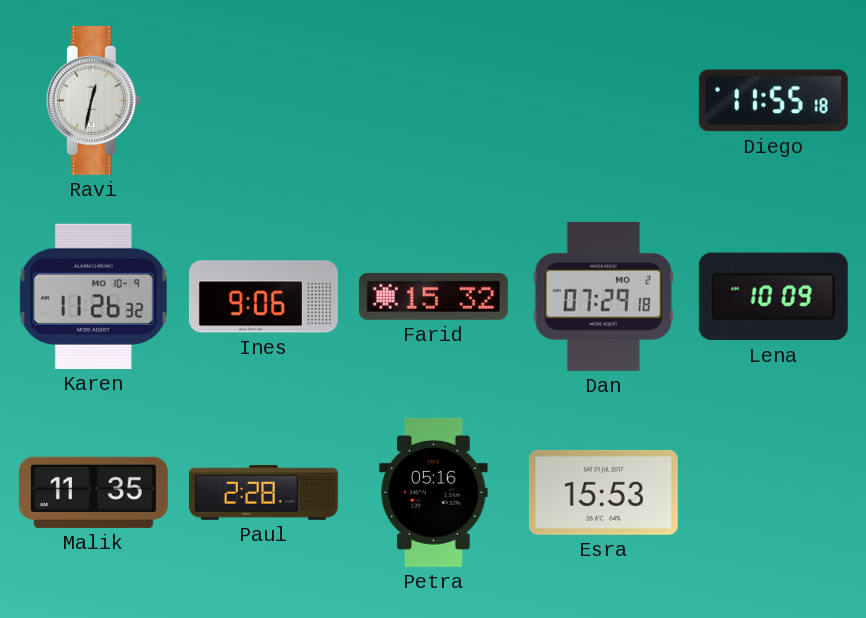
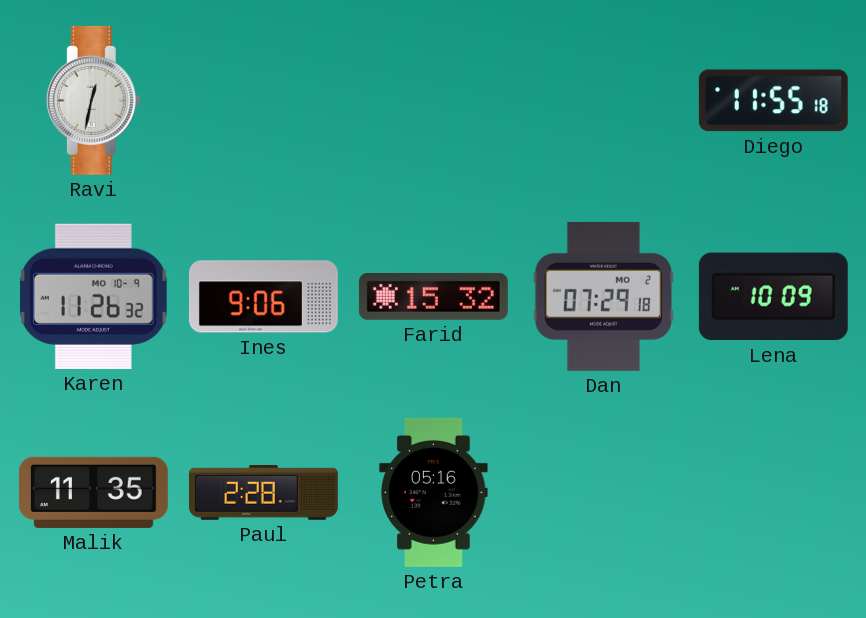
Esra: 15:53 -> none (603, 492)
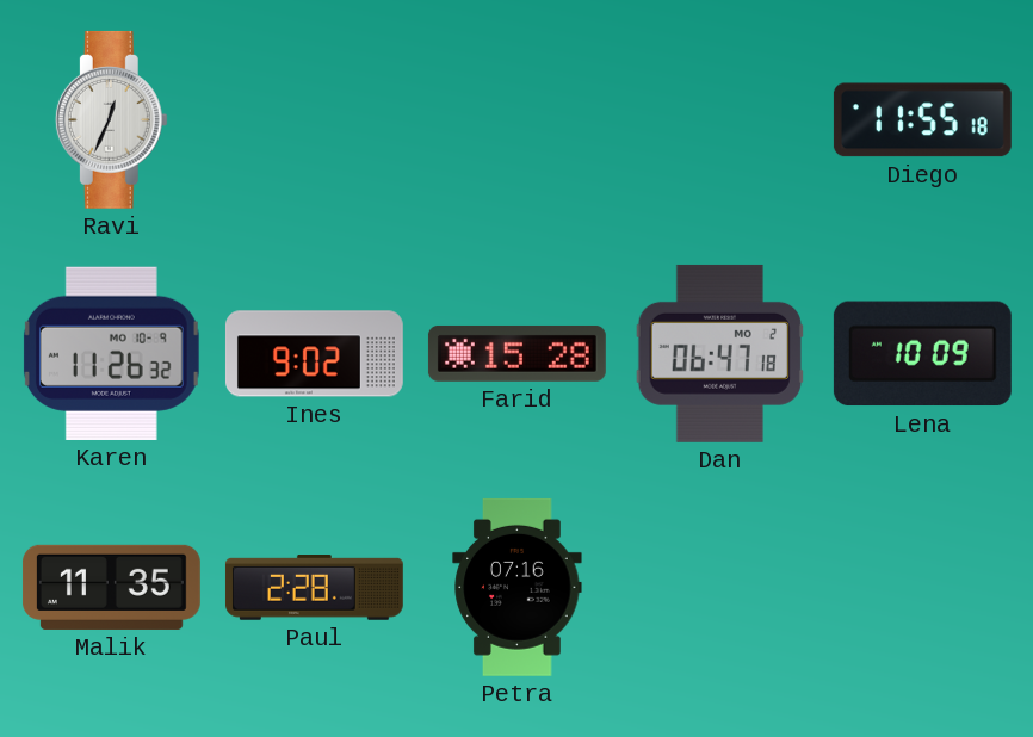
Ravi: 12:32 -> 12:34 (111, 119)
Ines: 9:06 -> 9:02 (314, 354)
Farid: 15:32 -> 15:28 (516, 353)
Dan: 07:29 -> 06:47 (719, 353)
Petra: 05:16 -> 07:16 (518, 587)
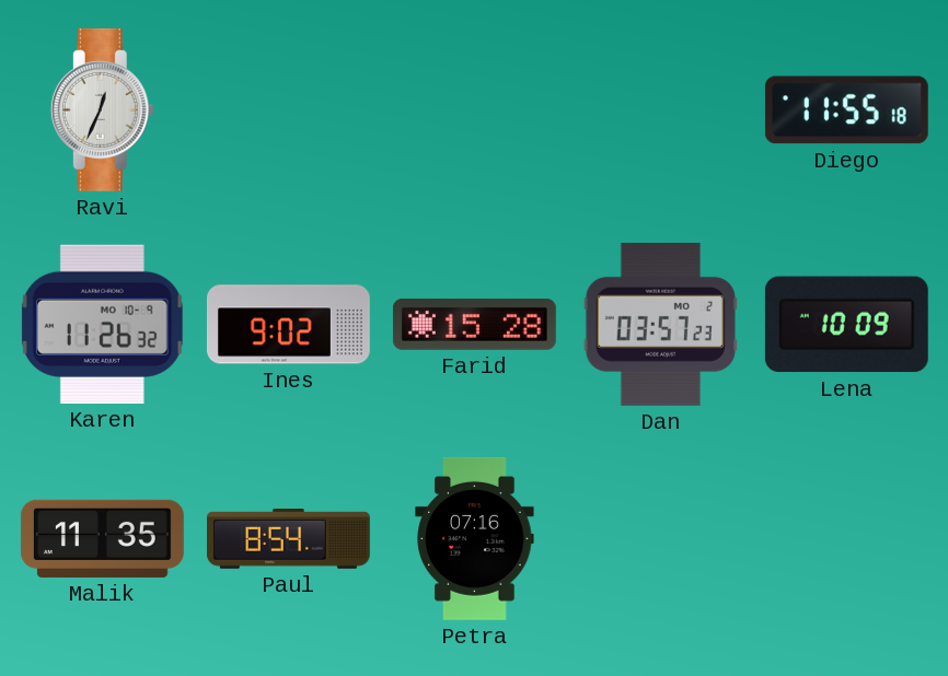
Dan: 06:47 -> 03:57 (660, 324)
Paul: 2:28 -> 8:54 (288, 539)
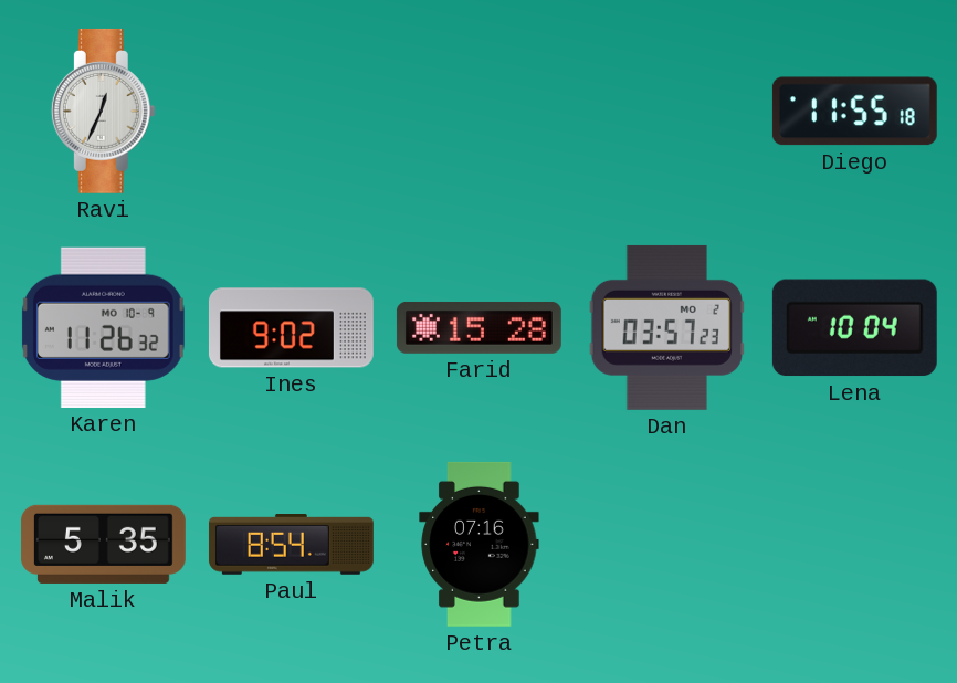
Lena: 10:09 -> 10:04 (854, 328)
Malik: 11:35 -> 5:35 (103, 544)
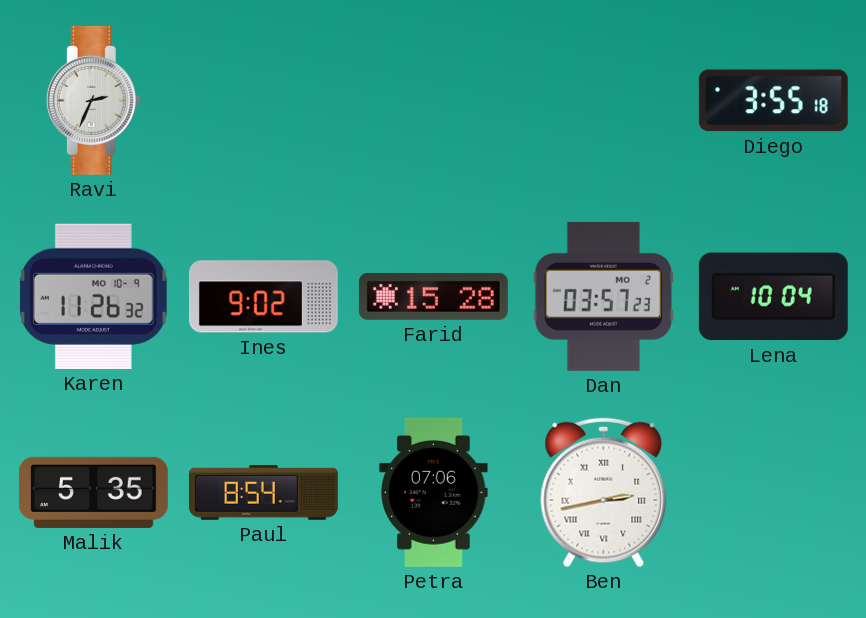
Ravi: 12:34 -> 2:34 (93, 100)
Diego: 11:55 -> 3:55 (773, 101)
Petra: 07:16 -> 07:06 (434, 492)
Ben: none -> 2:43 (604, 493)
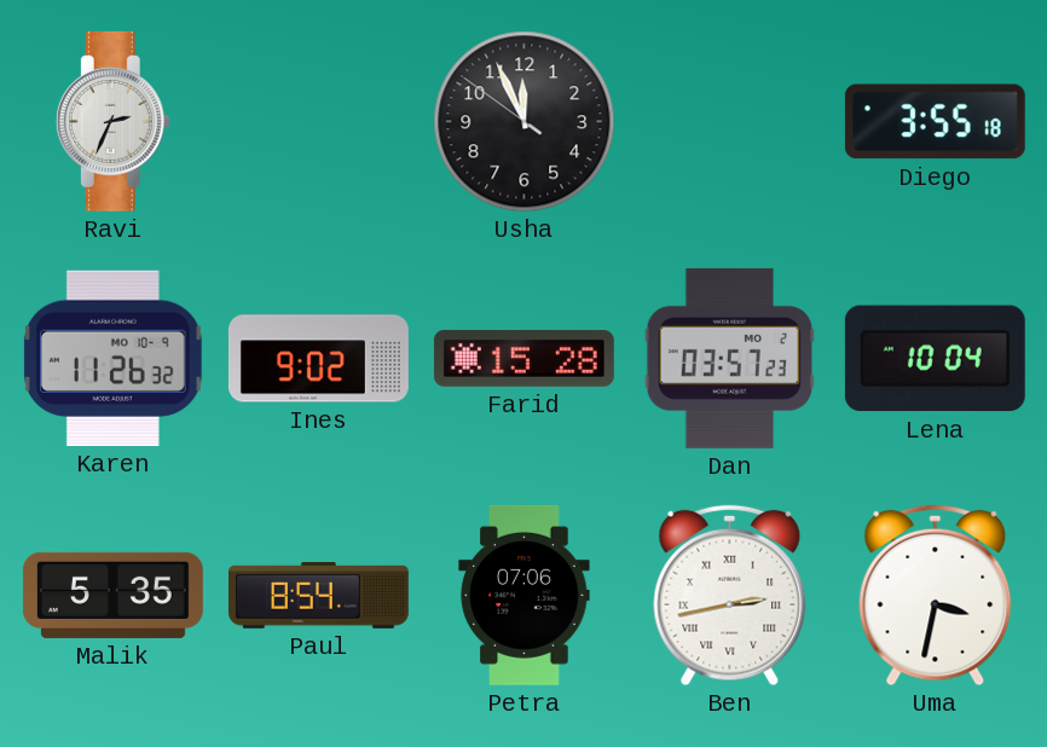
Usha: none -> 11:55 (525, 122)
Uma: none -> 3:32 (936, 596)
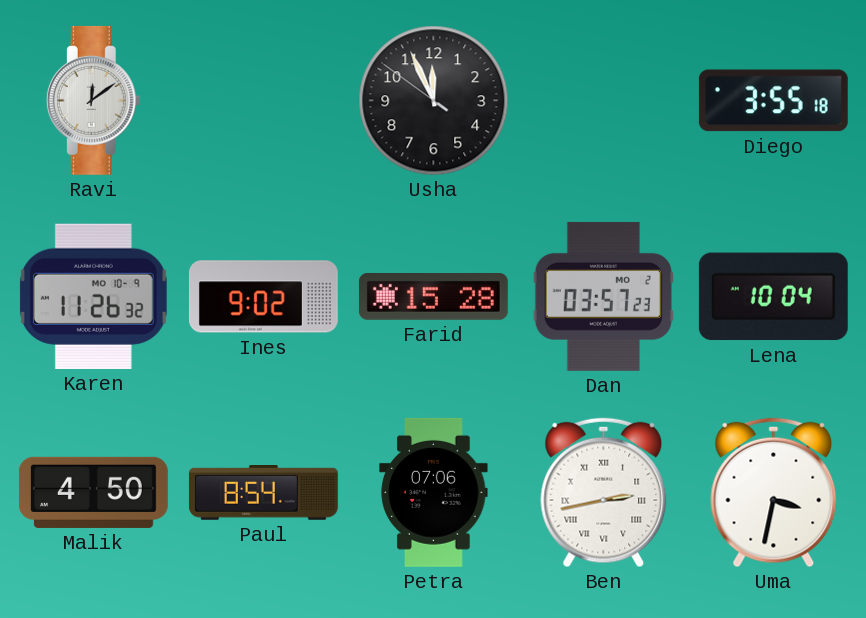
Ravi: 2:34 -> 12:09 (93, 100)
Malik: 5:35 -> 4:50 (93, 492)
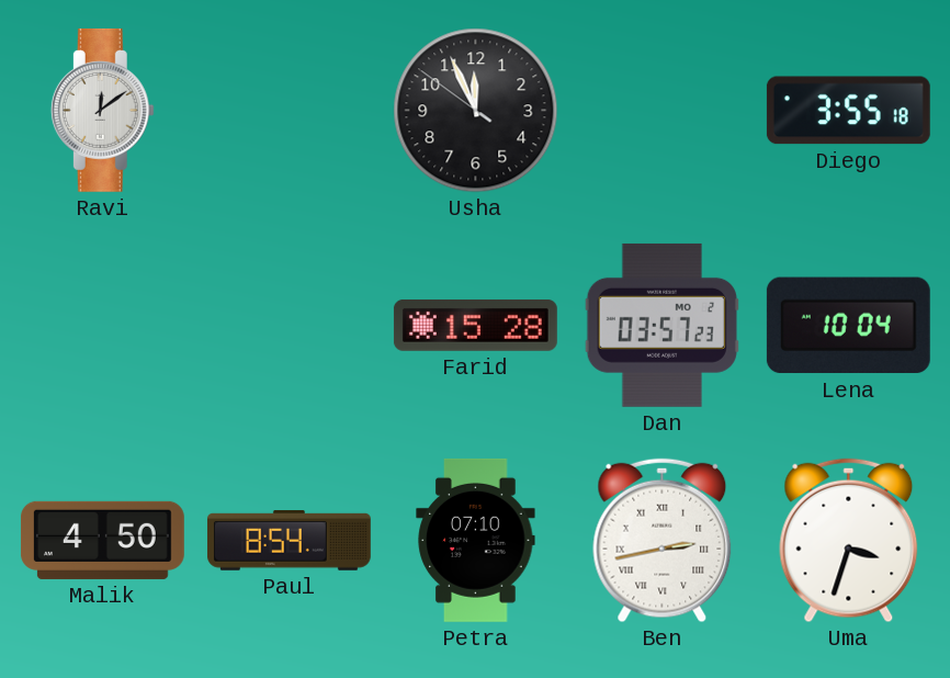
Karen: 11:26 -> none (93, 296)
Ines: 9:02 -> none (263, 297)
Petra: 07:06 -> 07:10 (476, 540)
Uma: 3:32 -> 3:33 (849, 541)
